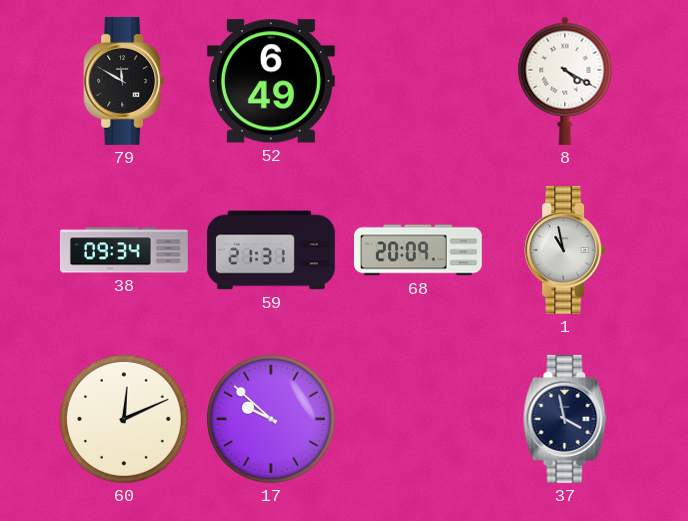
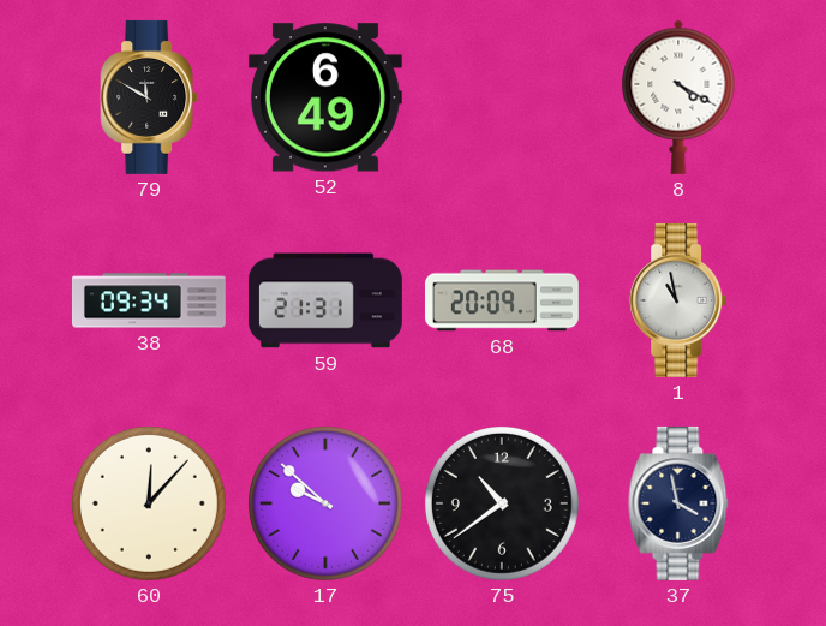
60: 12:11 -> 12:07 (149, 503)
75: none -> 10:39 (502, 503)
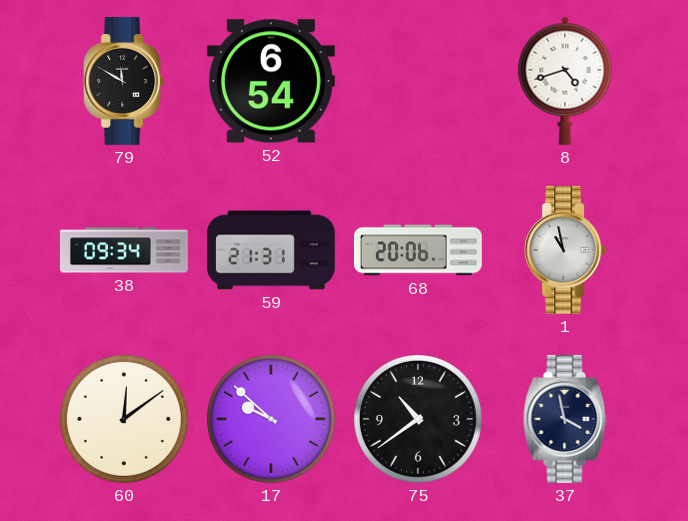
52: 6:49 -> 6:54 (271, 81)
8: 4:20 -> 4:42 (565, 81)
68: 20:09 -> 20:06 (418, 250)
60: 12:07 -> 12:09 (124, 419)
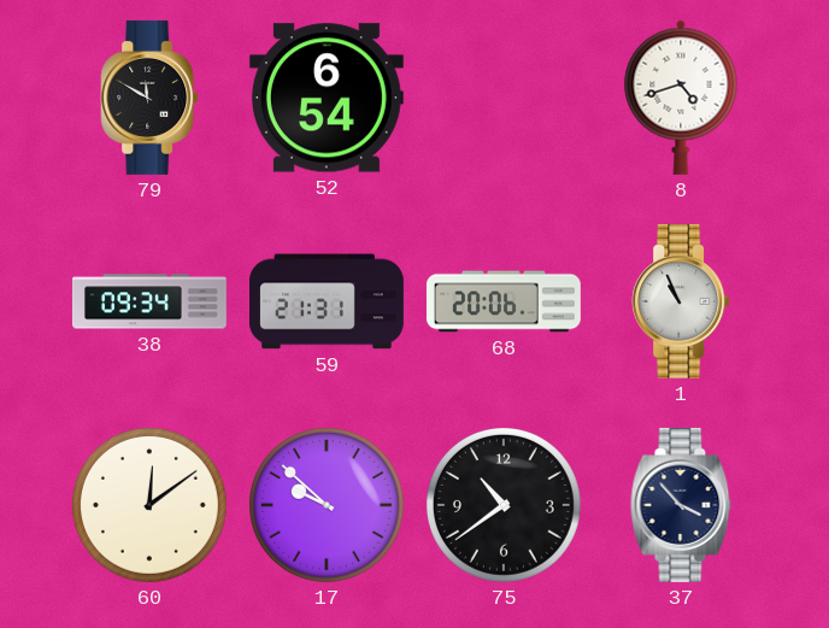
1: 10:58 -> 10:56 (681, 301)
37: 3:58 -> 3:53 (681, 505)
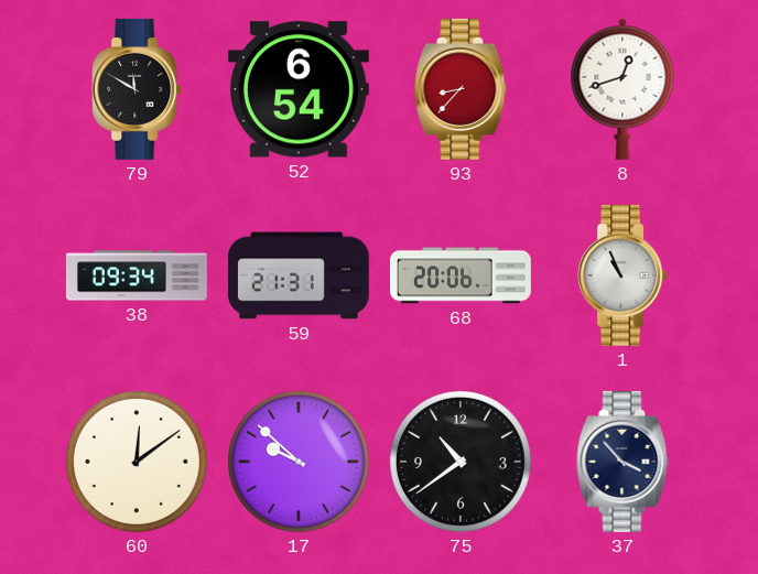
93: none -> 8:37 (461, 89)
8: 4:42 -> 12:42 (622, 89)
